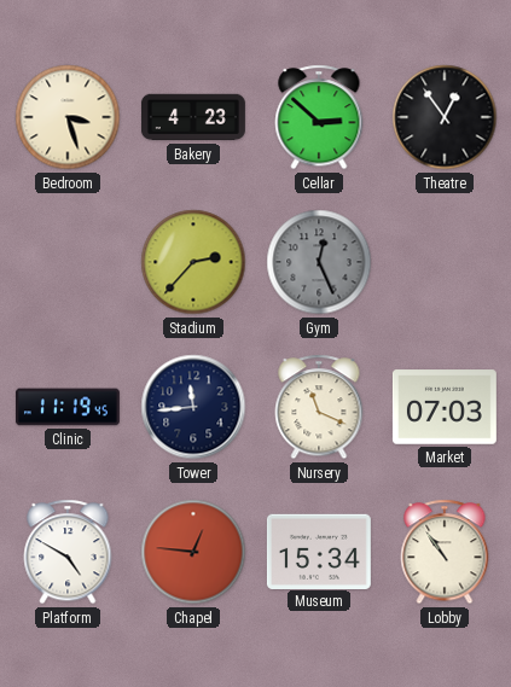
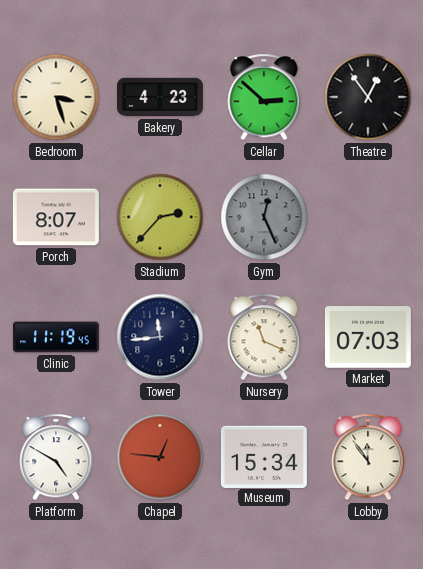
Porch: none -> 8:07 (56, 217)
Lobby: 10:54 -> 11:54 (368, 457)
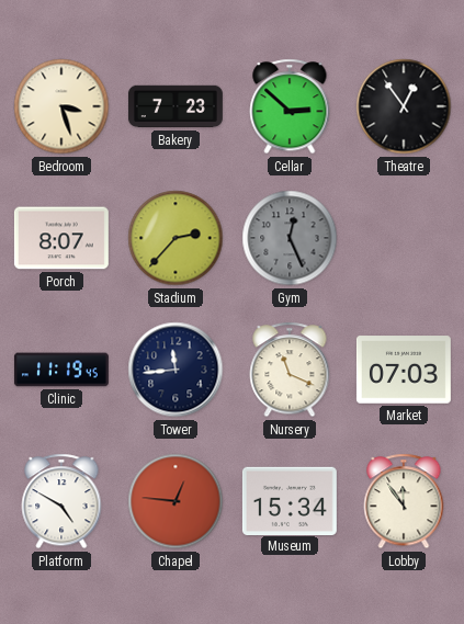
Bakery: 4:23 -> 7:23 (176, 106)
